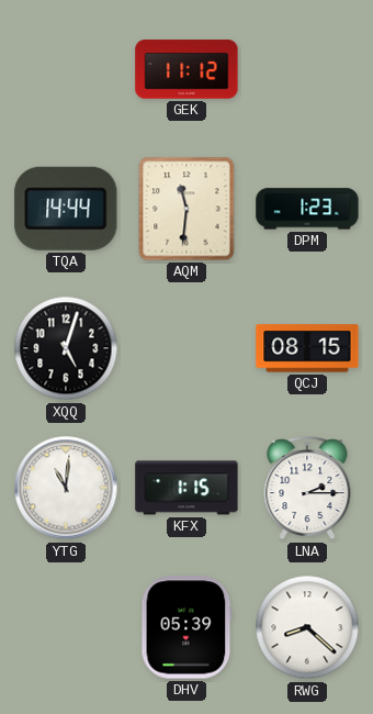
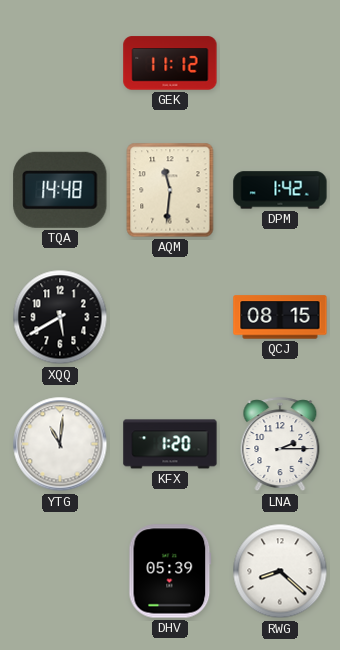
TQA: 14:44 -> 14:48 (60, 190)
DPM: 1:23 -> 1:42 (280, 190)
XQQ: 5:03 -> 5:40 (60, 317)
KFX: 1:15 -> 1:20 (170, 444)
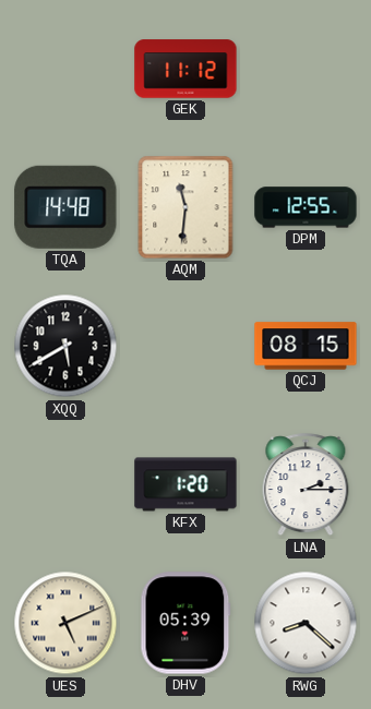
DPM: 1:42 -> 12:55 (306, 207)
YTG: 11:01 -> none (60, 444)
UES: none -> 5:11 (65, 623)
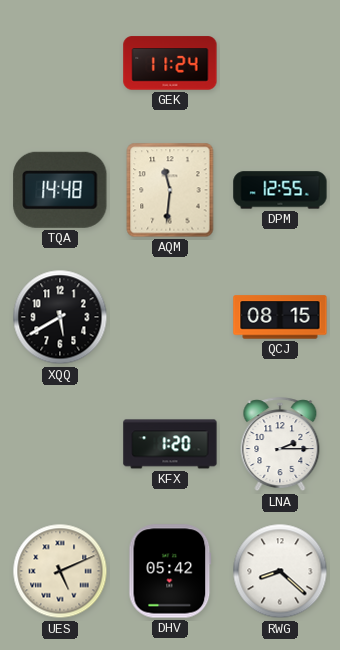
GEK: 11:12 -> 11:24 (170, 63)
DHV: 05:39 -> 05:42 (170, 571)
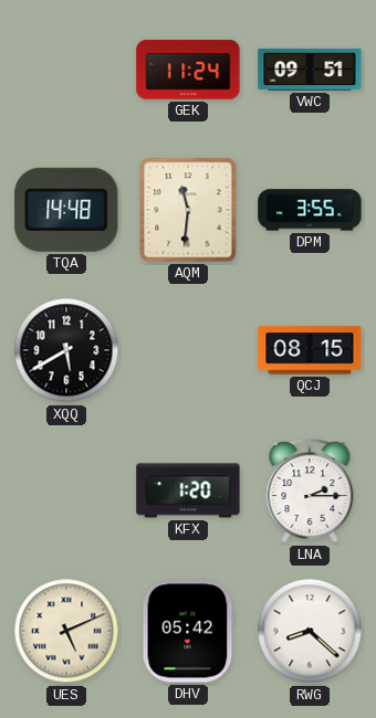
VWC: none -> 09:51 (310, 70)
DPM: 12:55 -> 3:55 (310, 210)
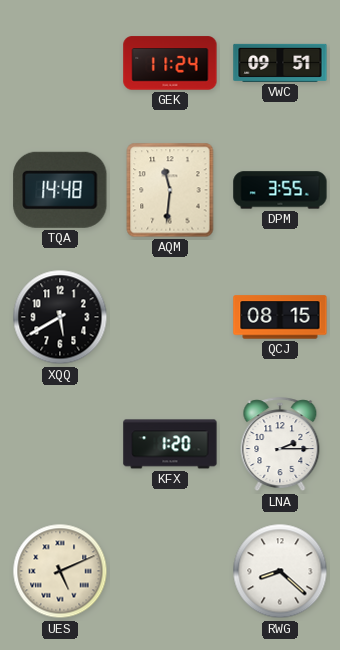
DHV: 05:42 -> none (188, 631)
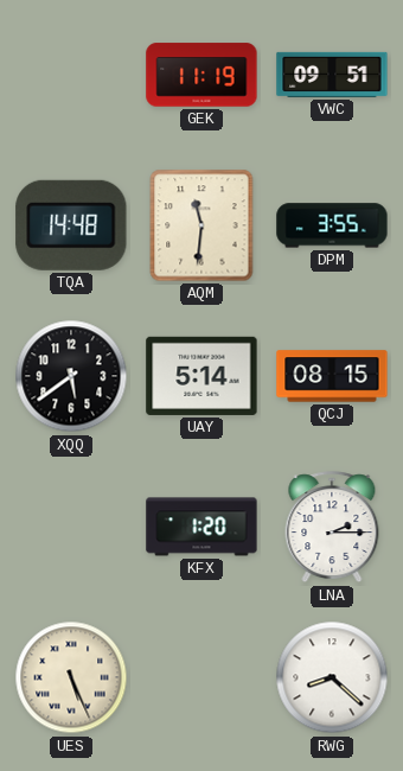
GEK: 11:24 -> 11:19 (201, 75)
XQQ: 5:40 -> 5:39 (71, 376)
UAY: none -> 5:14 (201, 376)
UES: 5:11 -> 5:26 (71, 677)
